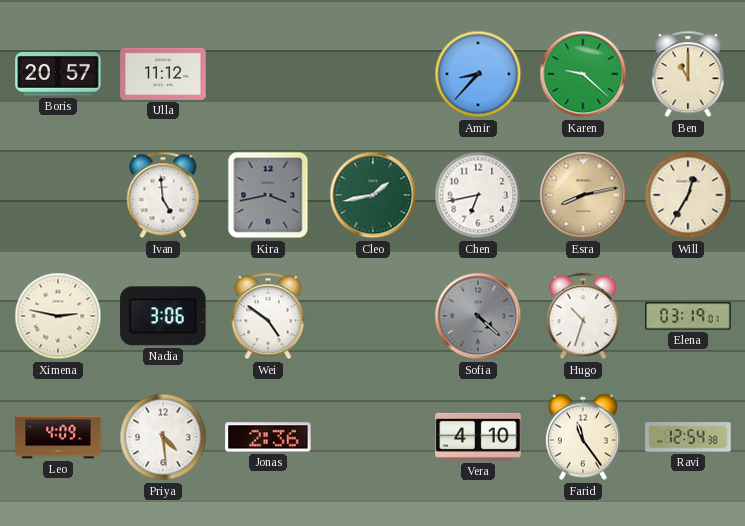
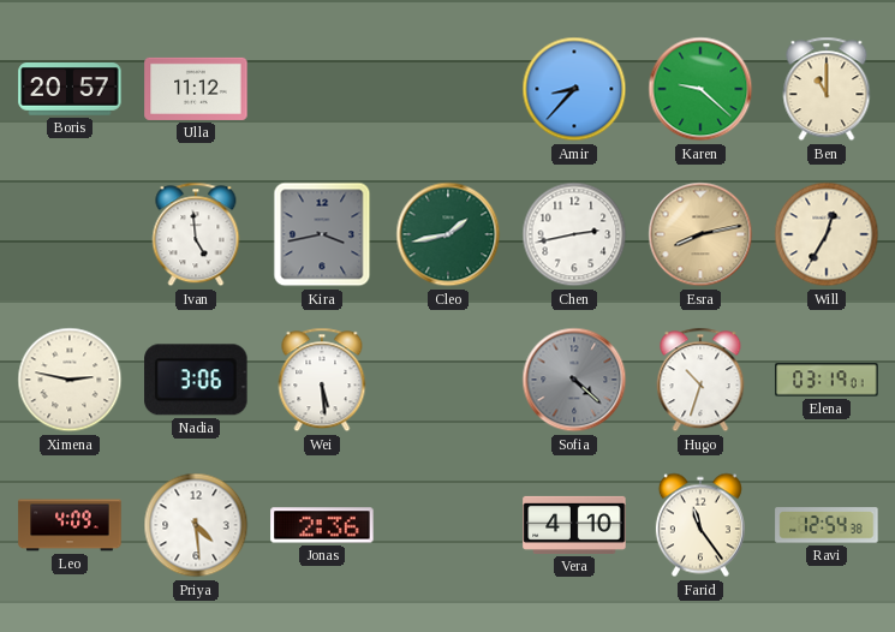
Chen: 6:43 -> 2:43 (574, 234)
Wei: 4:51 -> 5:29 (322, 380)
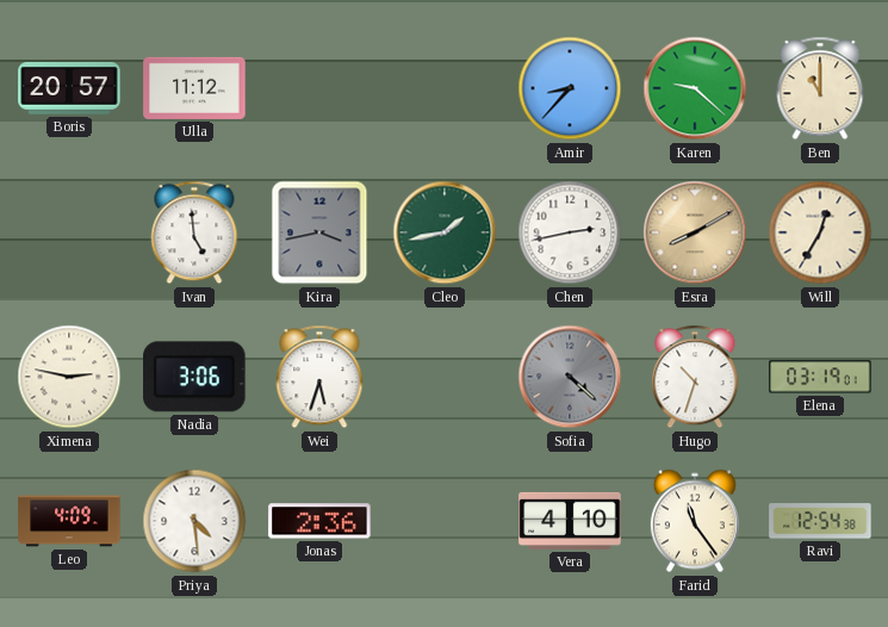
Esra: 8:13 -> 8:10 (695, 232)
Wei: 5:29 -> 5:33 (319, 377)
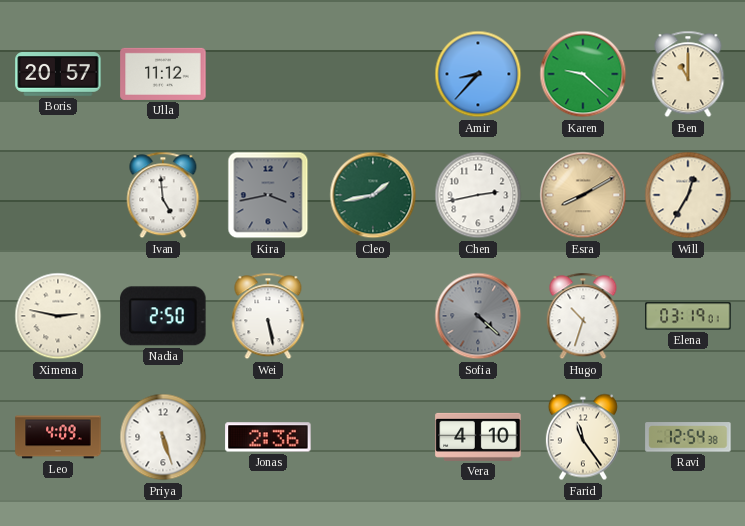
Nadia: 3:06 -> 2:50 (163, 316)
Wei: 5:33 -> 5:28 (268, 316)
Priya: 4:29 -> 5:27 (163, 437)
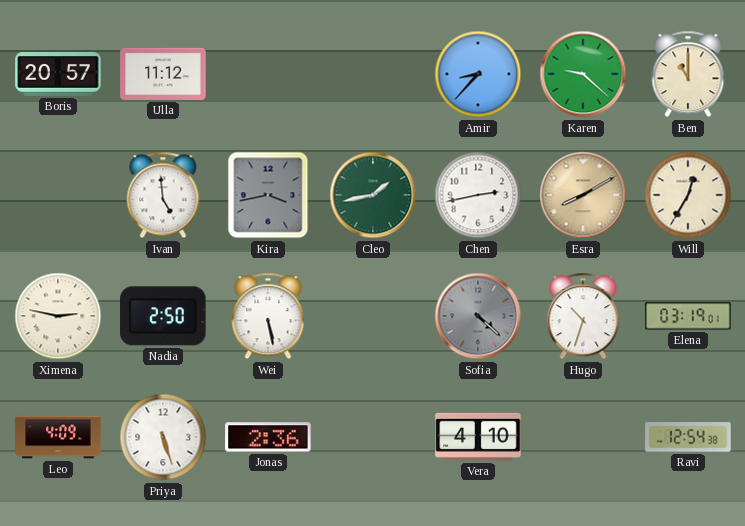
Farid: 11:24 -> none (583, 437)
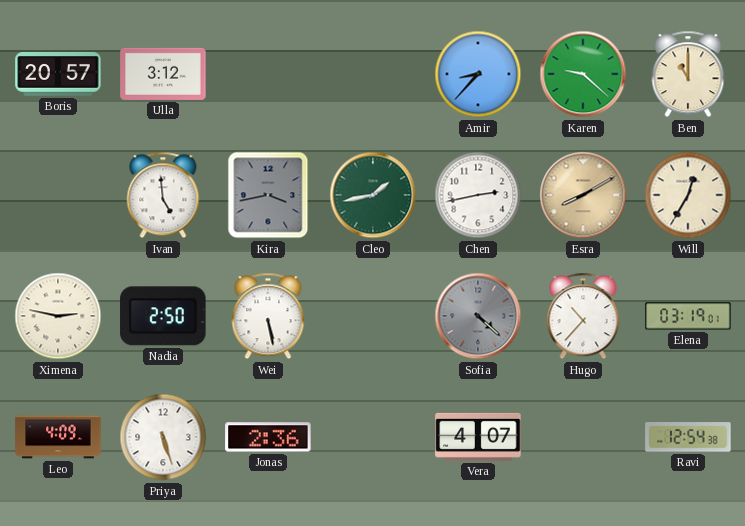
Ulla: 11:12 -> 3:12 (163, 74)
Hugo: 10:33 -> 10:37 (583, 316)
Vera: 4:10 -> 4:07 (478, 437)
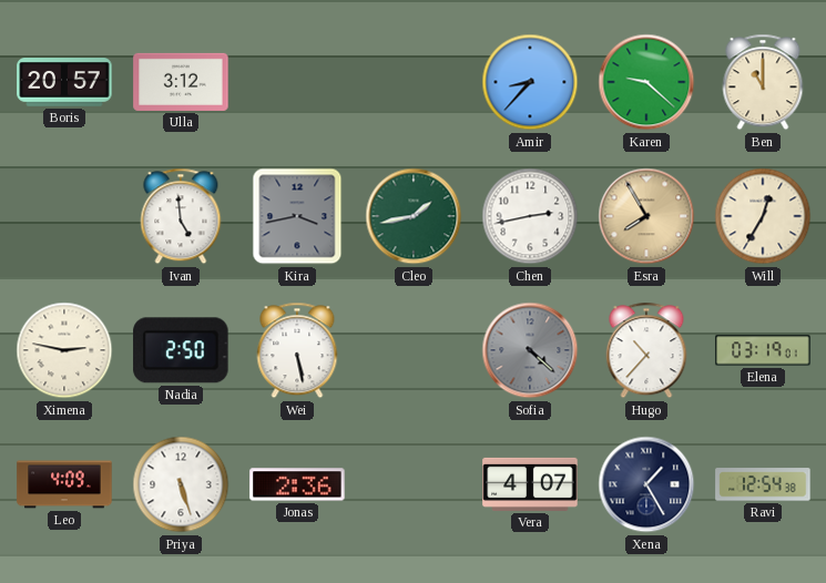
Esra: 8:10 -> 7:55 (646, 216)
Xena: none -> 1:25 (646, 484)
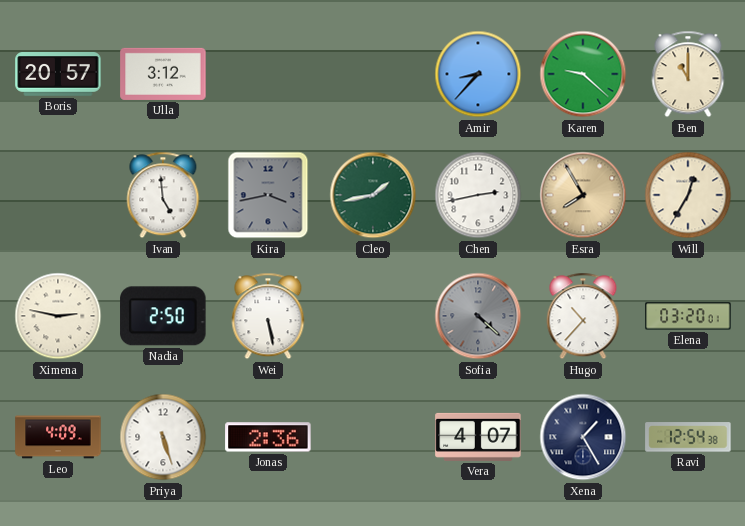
Elena: 03:19 -> 03:20 (688, 316)
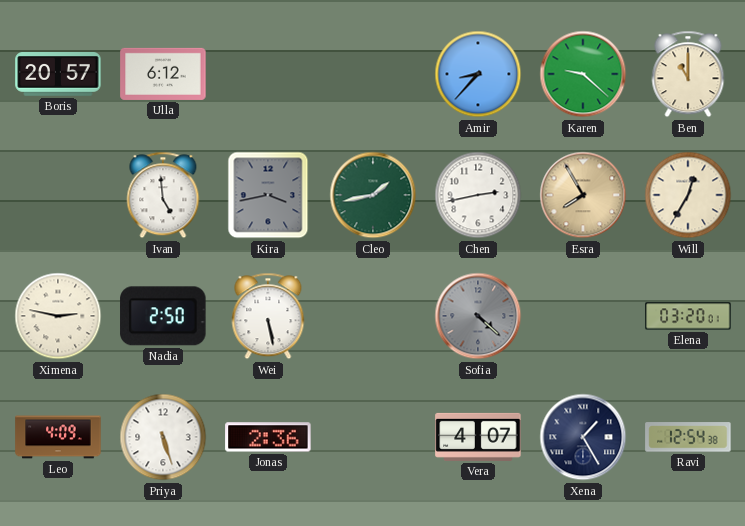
Ulla: 3:12 -> 6:12 (163, 74)
Hugo: 10:37 -> none (583, 316)
